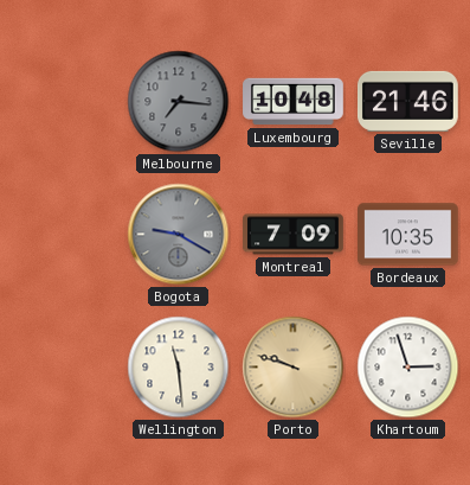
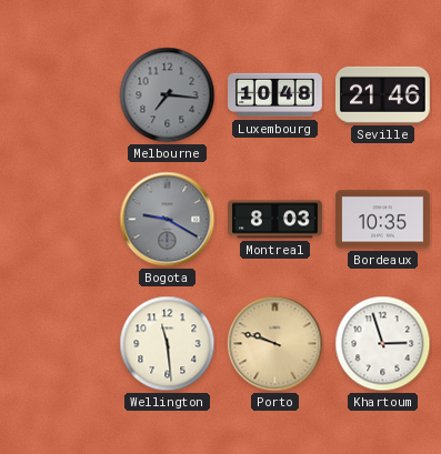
Montreal: 7:09 -> 8:03 (275, 220)
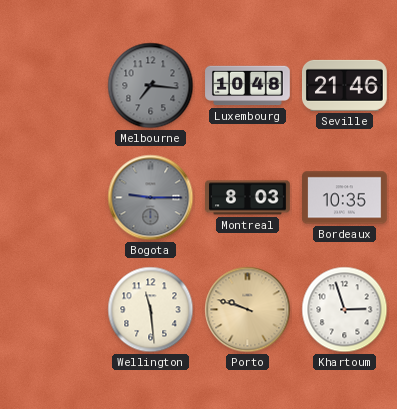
Bogota: 9:20 -> 9:15 (151, 198)
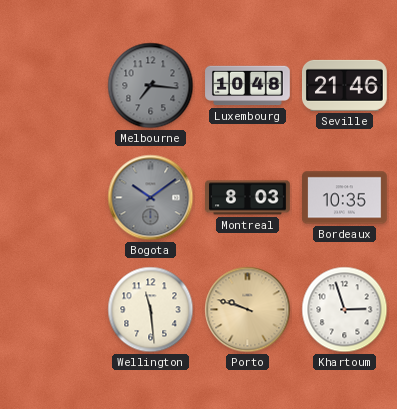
Bogota: 9:15 -> 10:09 (151, 198)
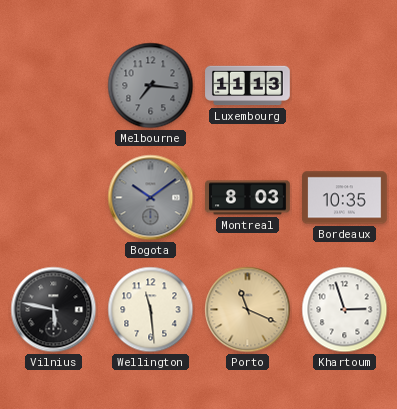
Luxembourg: 10:48 -> 11:13 (248, 86)
Seville: 21:46 -> none (345, 85)
Vilnius: none -> 5:47 (54, 310)
Porto: 9:48 -> 11:19 (248, 310)
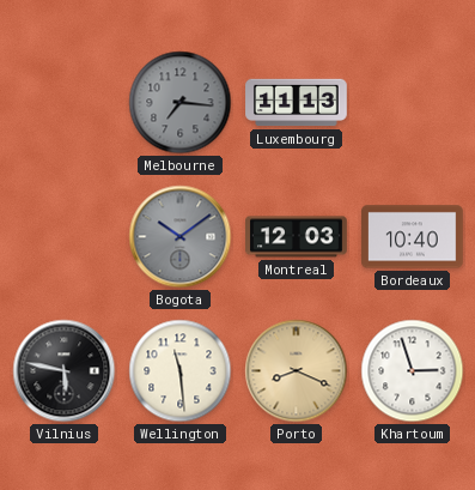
Montreal: 8:03 -> 12:03 (297, 237)
Bordeaux: 10:35 -> 10:40 (413, 237)
Porto: 11:19 -> 8:19 (297, 371)
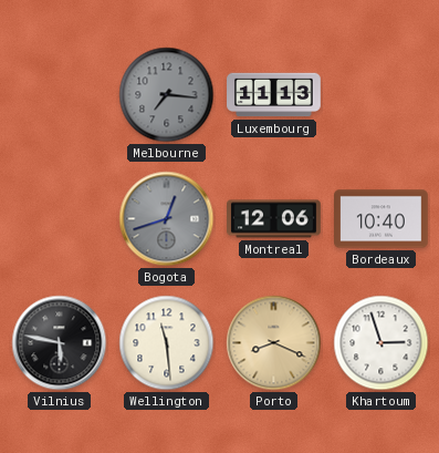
Bogota: 10:09 -> 12:42 (167, 219)
Montreal: 12:03 -> 12:06 (274, 219)
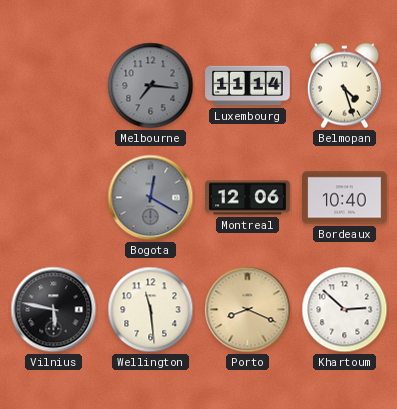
Luxembourg: 11:13 -> 11:14 (248, 86)
Belmopan: none -> 4:27 (344, 86)
Bogota: 12:42 -> 12:20 (151, 198)
Khartoum: 2:57 -> 2:52 (345, 310)
